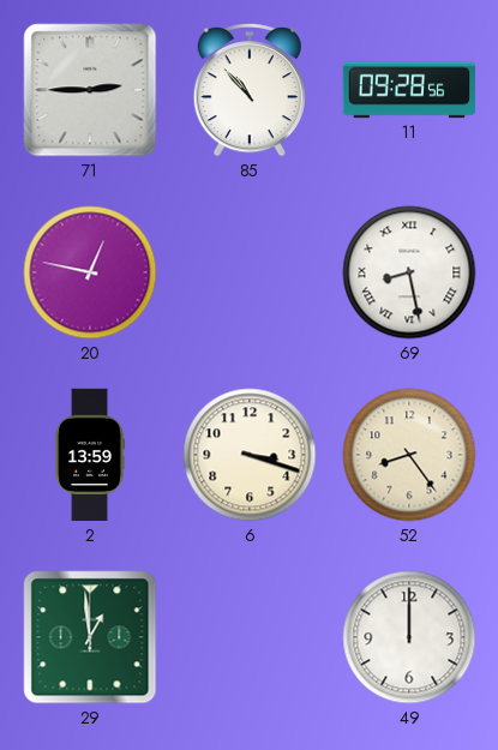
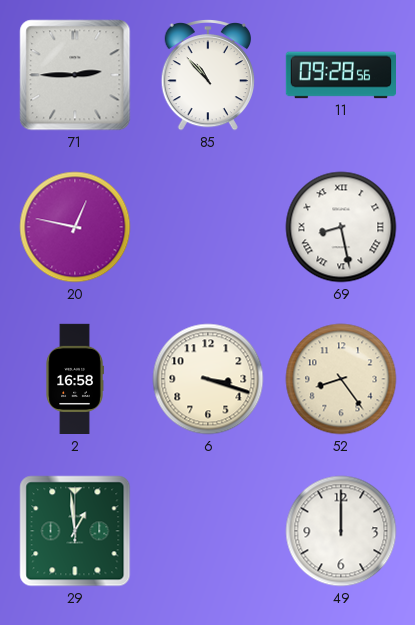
2: 13:59 -> 16:58 (75, 379)
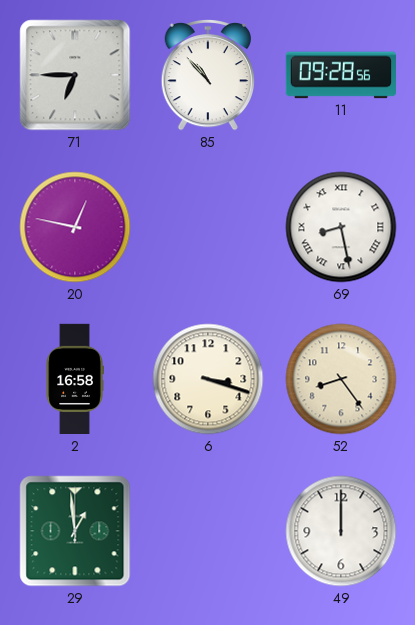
71: 2:45 -> 6:45 (75, 75)
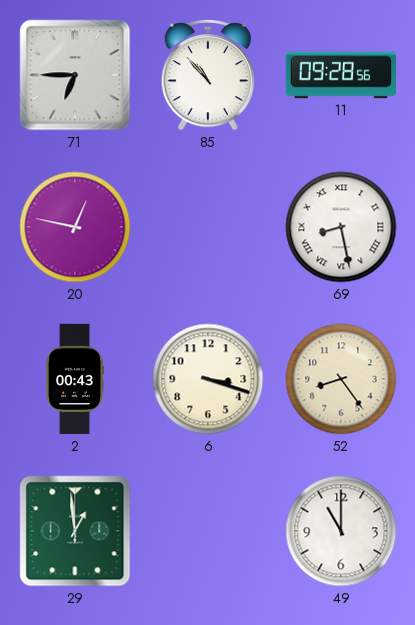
2: 16:58 -> 00:43 (75, 379)
49: 12:00 -> 11:00 (341, 531)
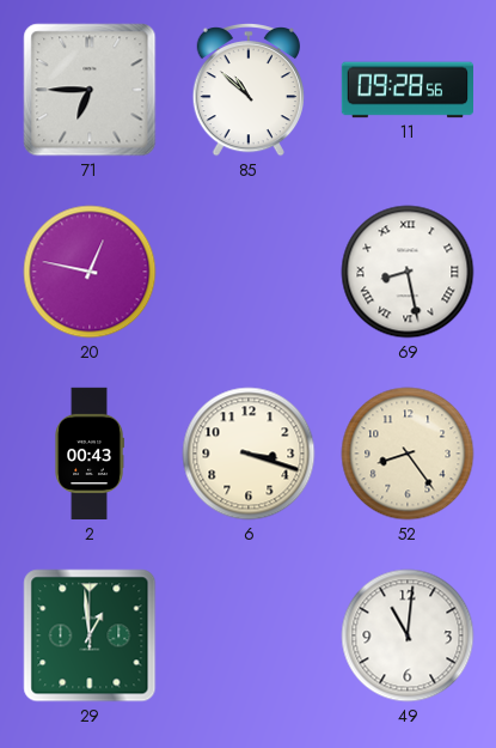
85: 10:53 -> 10:52 (249, 91)
49: 11:00 -> 11:01 (408, 636)
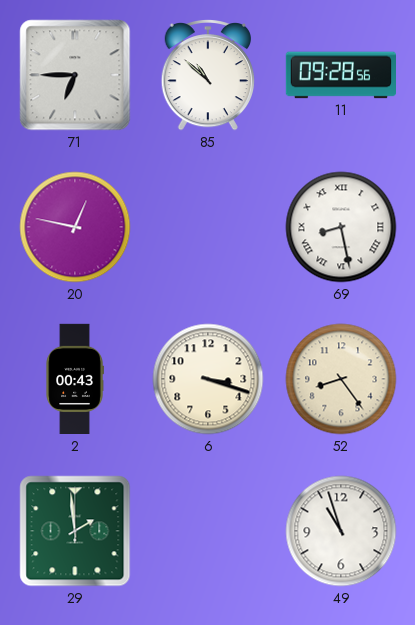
29: 12:59 -> 1:59 (75, 531)
49: 11:01 -> 10:57 (341, 531)
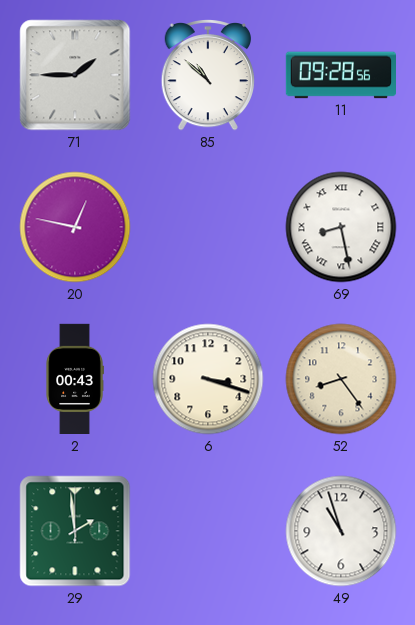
71: 6:45 -> 1:45 (75, 75)
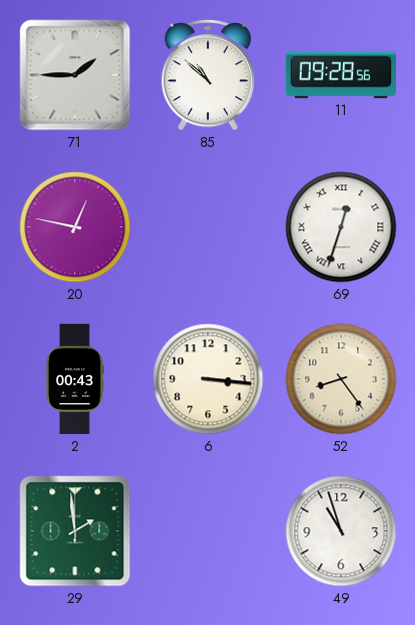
69: 8:28 -> 12:33 (341, 227)
6: 3:18 -> 3:16 (208, 379)
